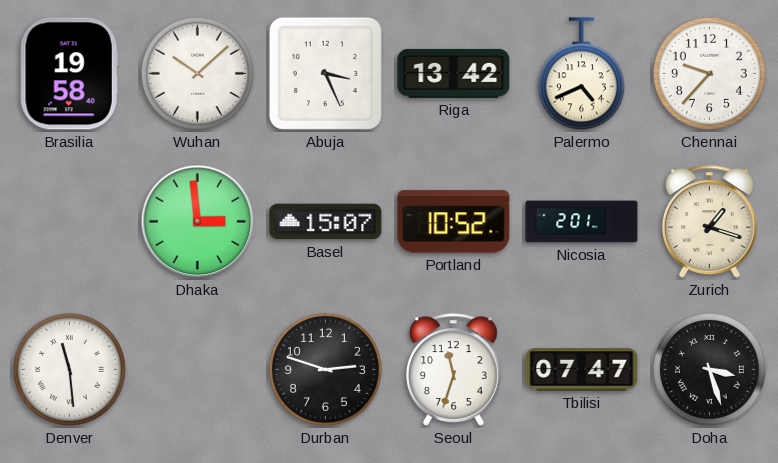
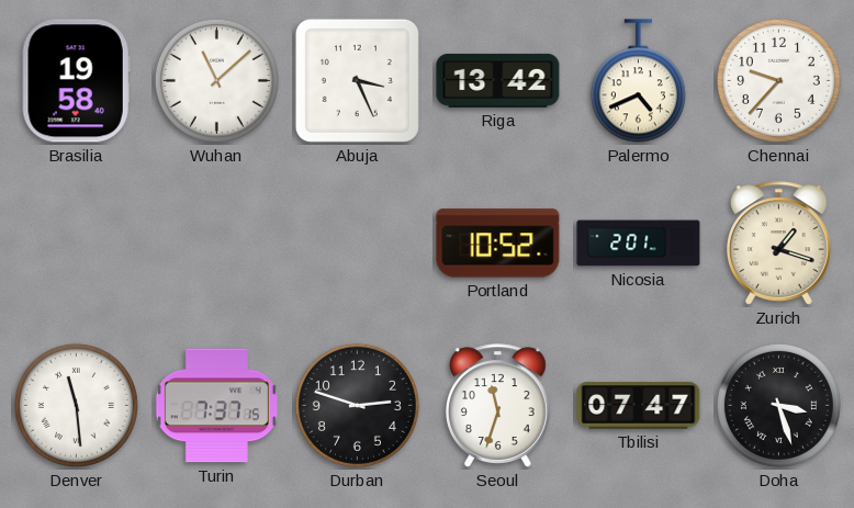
Wuhan: 10:08 -> 11:08 (216, 80)
Dhaka: 2:59 -> none (198, 222)
Basel: 15:07 -> none (326, 222)
Turin: none -> 7:37 (216, 406)
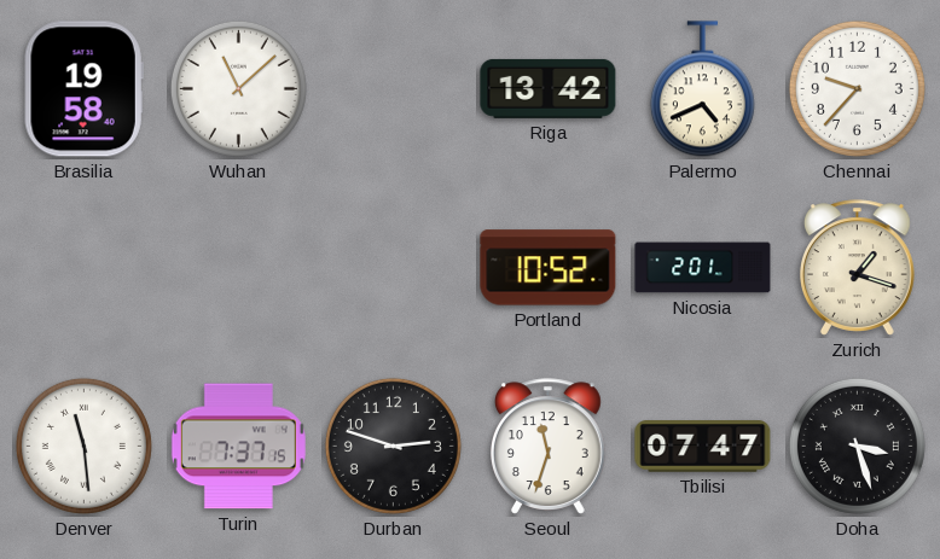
Abuja: 3:26 -> none (357, 80)
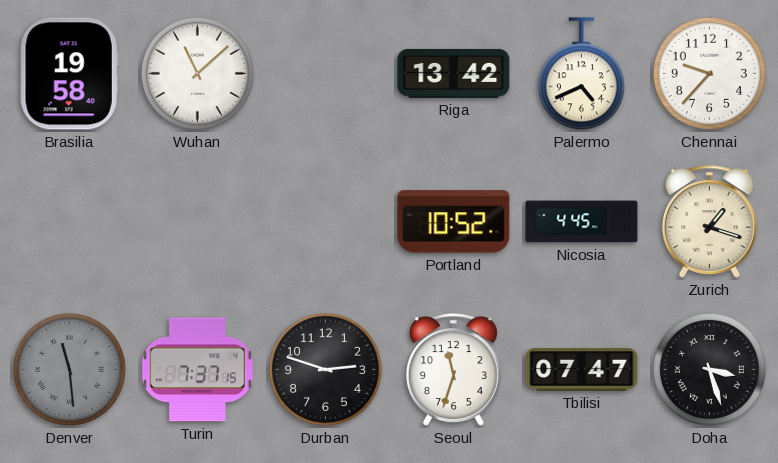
Nicosia: 2:01 -> 4:45 (582, 222)
Denver dial: white -> grey (69, 369)
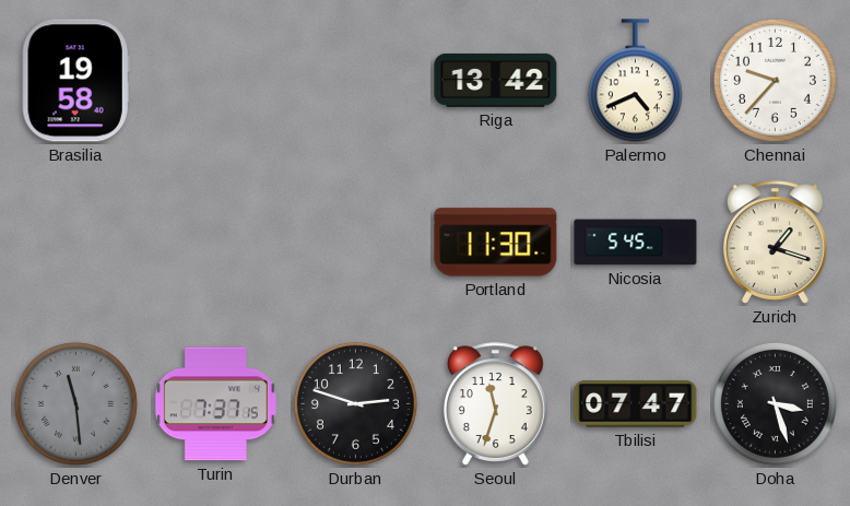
Wuhan: 11:08 -> none (197, 73)
Portland: 10:52 -> 11:30 (496, 243)
Nicosia: 4:45 -> 5:45 (636, 243)
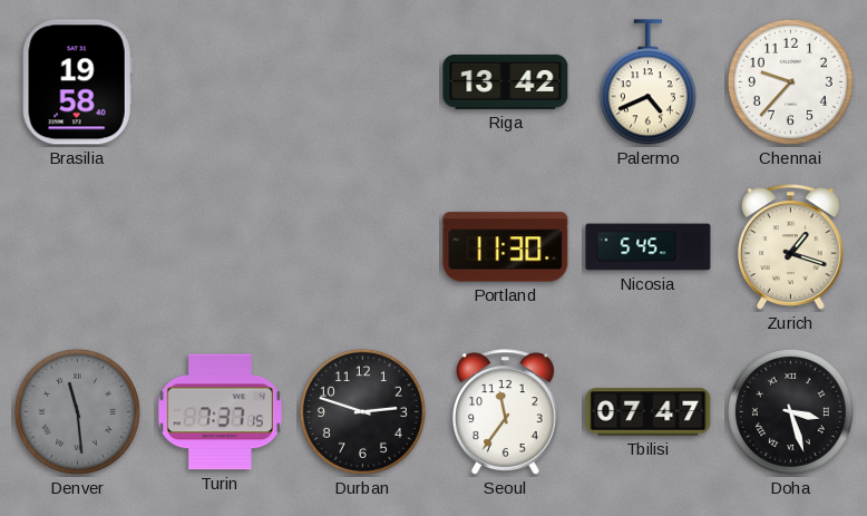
Seoul: 11:33 -> 11:36 (506, 412)
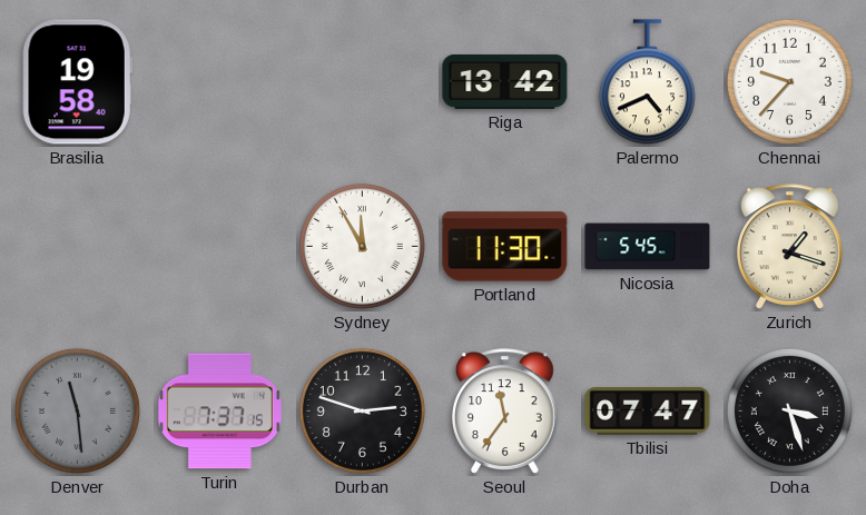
Sydney: none -> 11:55 (362, 246)
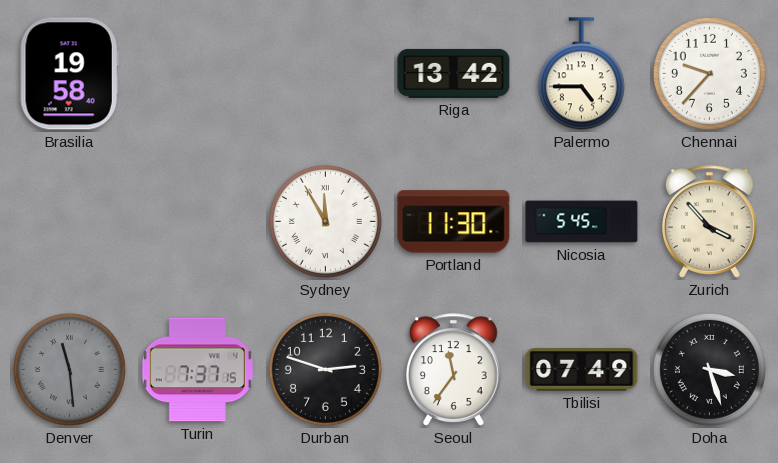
Palermo: 4:41 -> 4:45 (581, 74)
Zurich: 1:18 -> 3:53 (710, 222)
Tbilisi: 07:47 -> 07:49 (582, 370)
